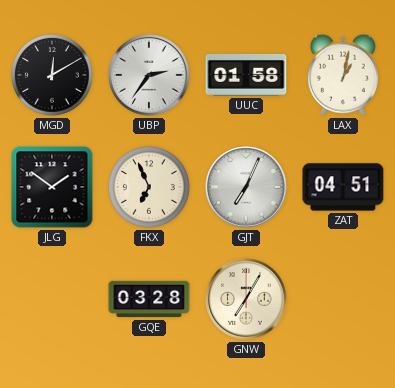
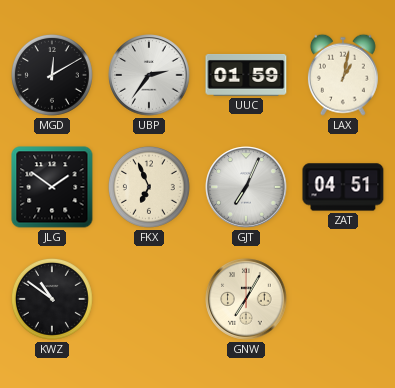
UUC: 01:58 -> 01:59 (246, 75)
KWZ: none -> 10:51 (52, 299)
GQE: 03:28 -> none (149, 299)
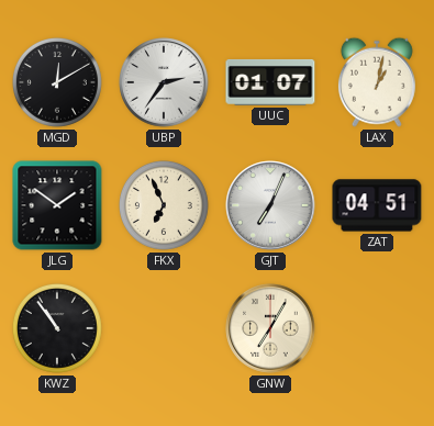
UUC: 01:59 -> 01:07 (270, 82)
KWZ: 10:51 -> 10:54 (57, 328)
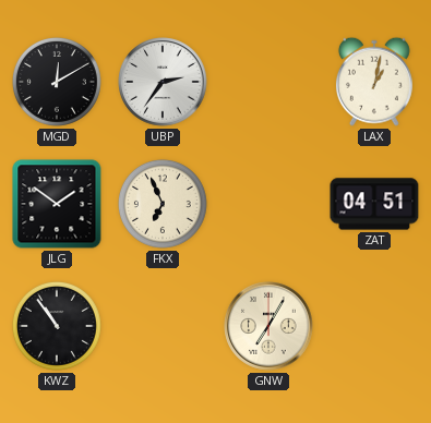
UUC: 01:07 -> none (270, 82)
GJT: 7:04 -> none (270, 205)
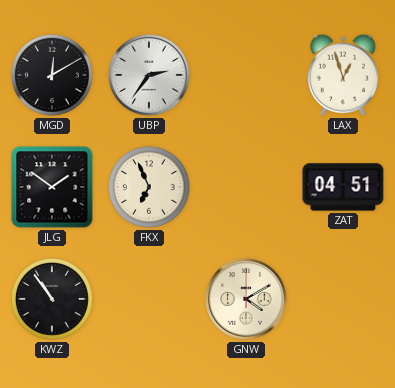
LAX: 1:02 -> 12:57 (343, 75)
GNW: 7:05 -> 4:10 (246, 299)
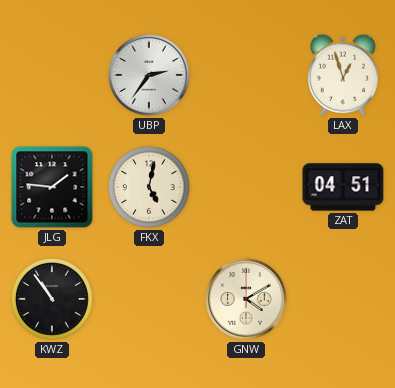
MGD: 12:10 -> none (52, 75)
JLG: 1:51 -> 1:46 (52, 187)
FKX: 6:56 -> 5:02 (149, 187)
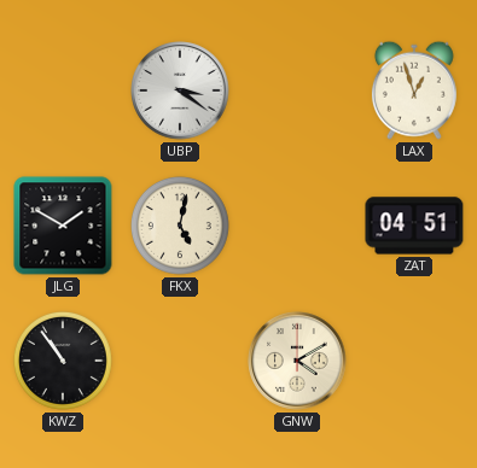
UBP: 2:36 -> 3:21 (180, 90)
JLG: 1:46 -> 1:50 (63, 226)
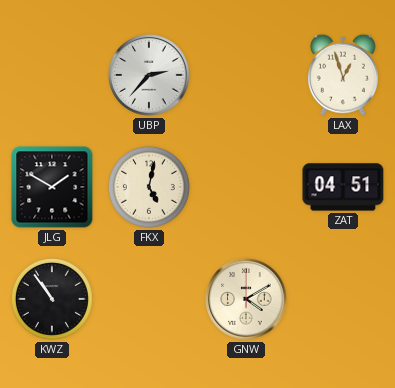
UBP: 3:21 -> 2:37 (149, 75)
